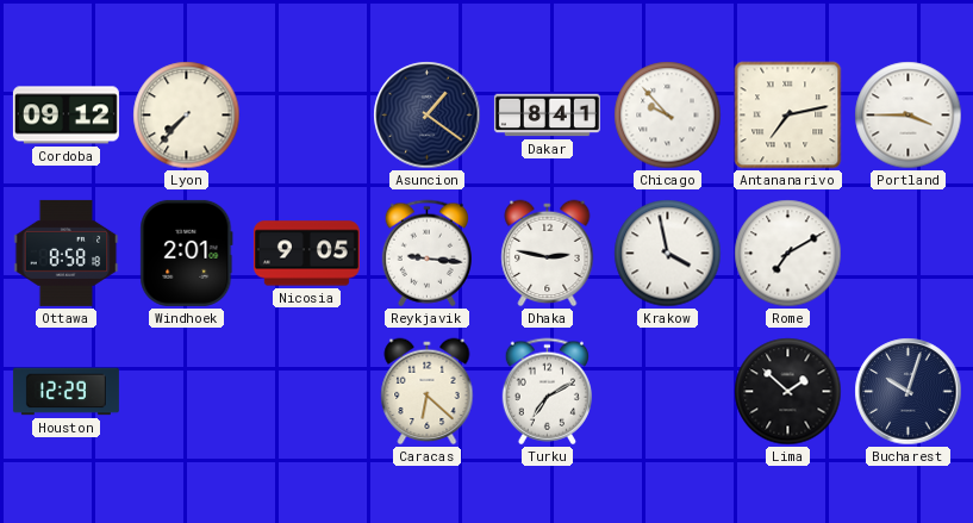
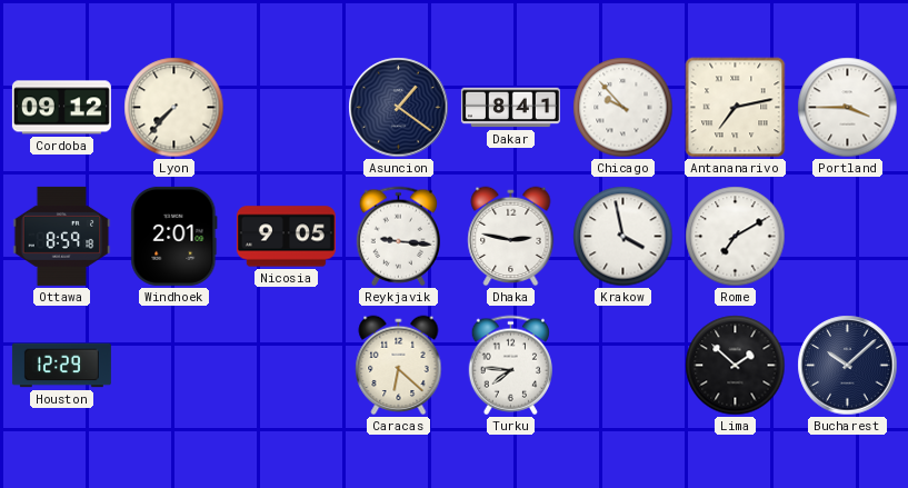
Ottawa: 8:58 -> 8:59 (62, 236)
Turku: 7:10 -> 7:46 (510, 366)
Bucharest: 10:03 -> 10:08 (848, 366)
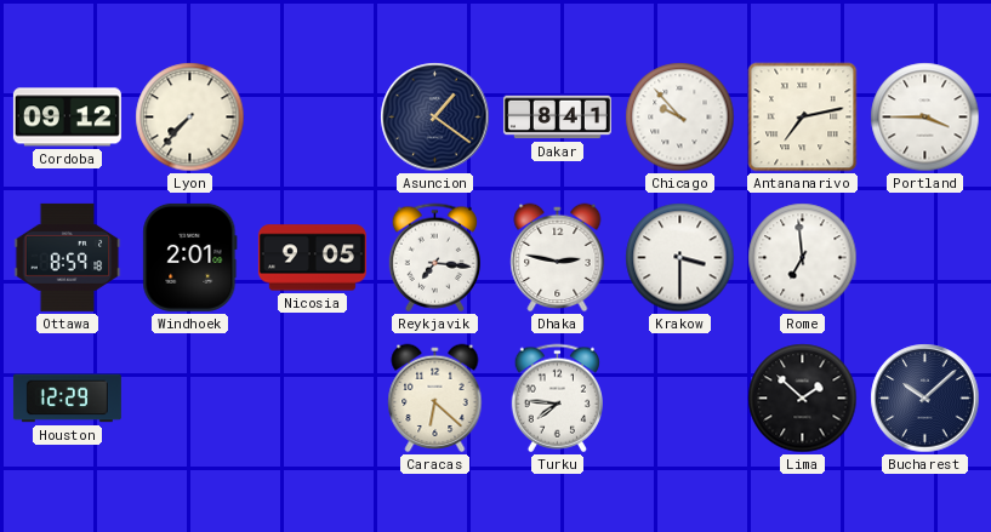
Reykjavik: 9:16 -> 7:16 (434, 258)
Krakow: 3:58 -> 3:30 (680, 258)
Rome: 7:10 -> 6:59 (803, 258)
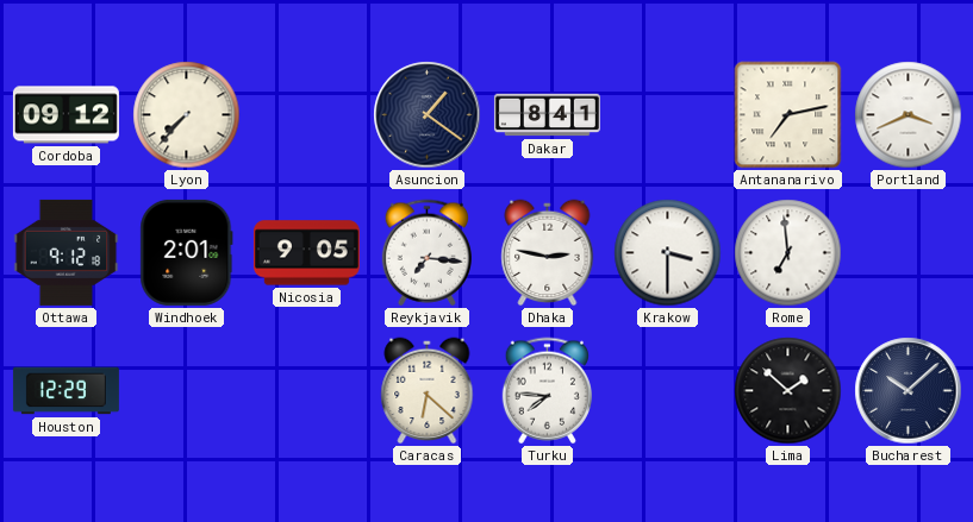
Chicago: 9:53 -> none (680, 118)
Portland: 3:45 -> 3:41 (909, 115)
Ottawa: 8:59 -> 9:12 (67, 252)
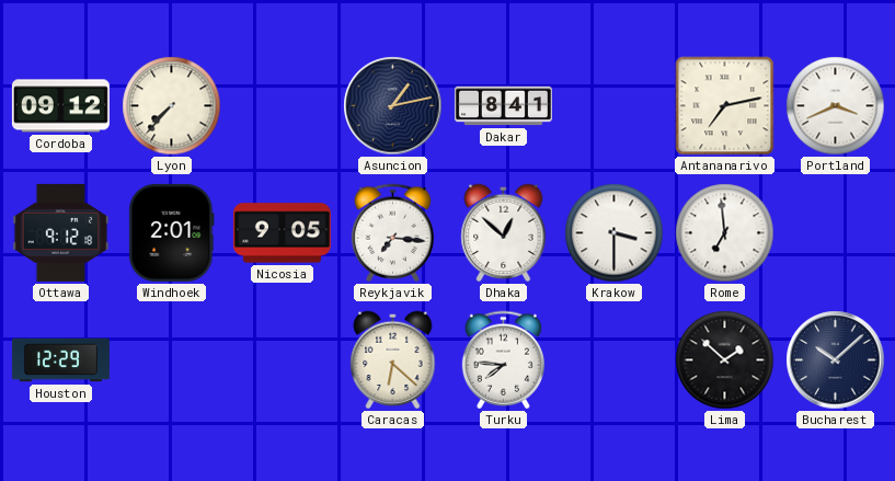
Asuncion: 1:21 -> 1:13 (393, 106)
Dhaka: 2:47 -> 12:52 (504, 233)
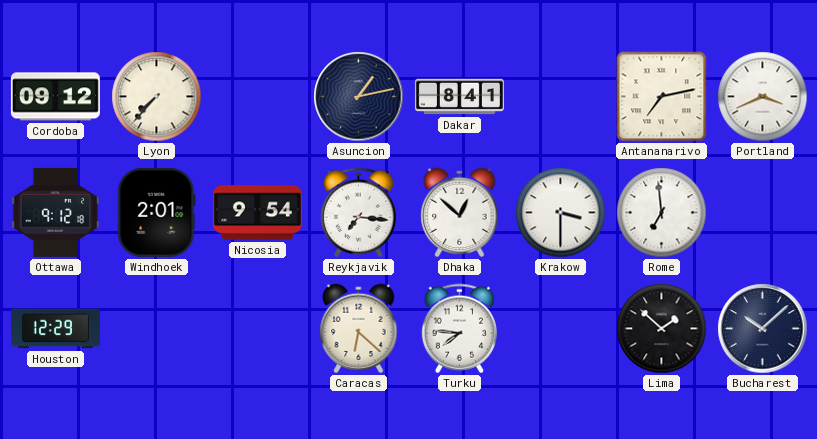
Nicosia: 9:05 -> 9:54 (257, 213)
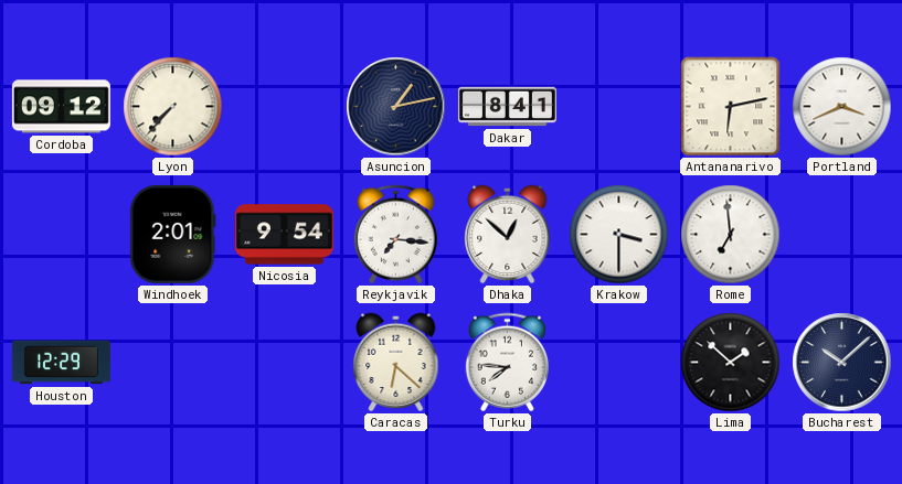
Antananarivo: 7:13 -> 6:13 (731, 107)
Ottawa: 9:12 -> none (56, 212)
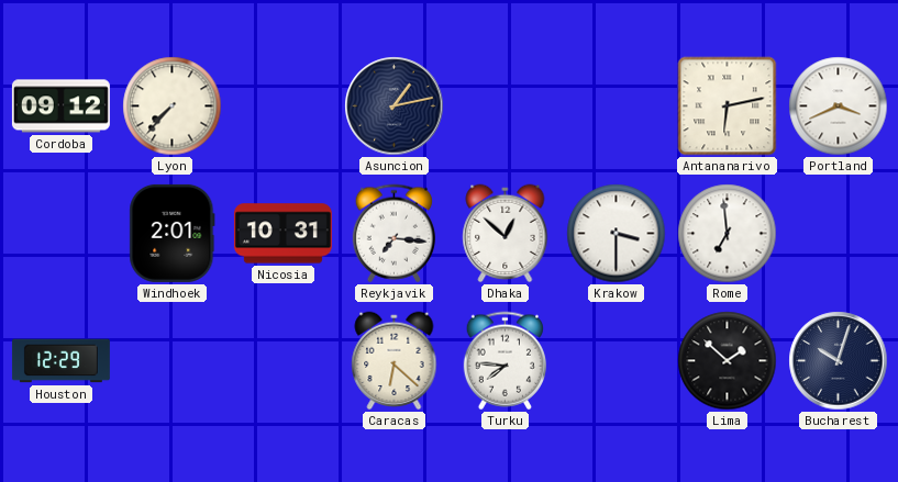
Dakar: 8:41 -> none (507, 107)
Nicosia: 9:54 -> 10:31 (282, 234)
Bucharest: 10:08 -> 10:03 (839, 361)
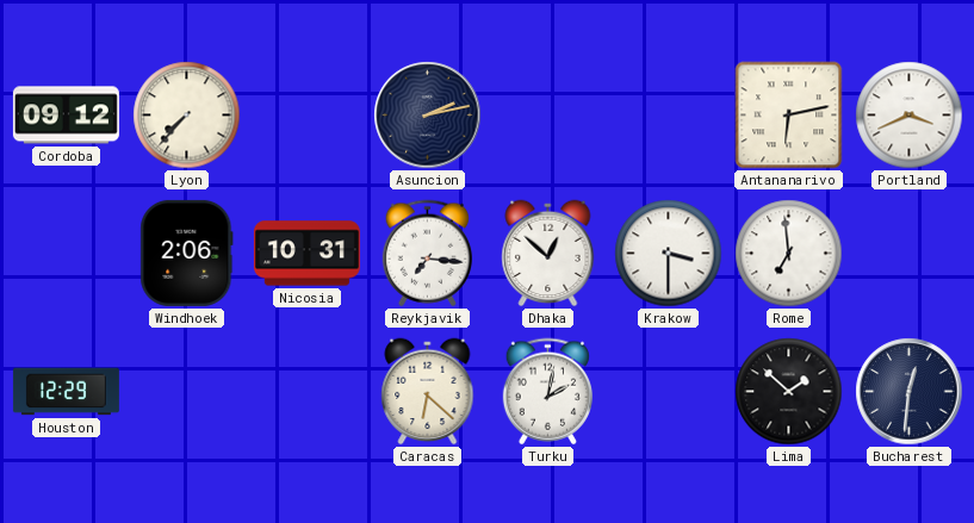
Asuncion: 1:13 -> 2:13 (428, 116)
Windhoek: 2:01 -> 2:06 (187, 253)
Turku: 7:46 -> 2:02 (547, 392)
Bucharest: 10:03 -> 12:31 (910, 392)
